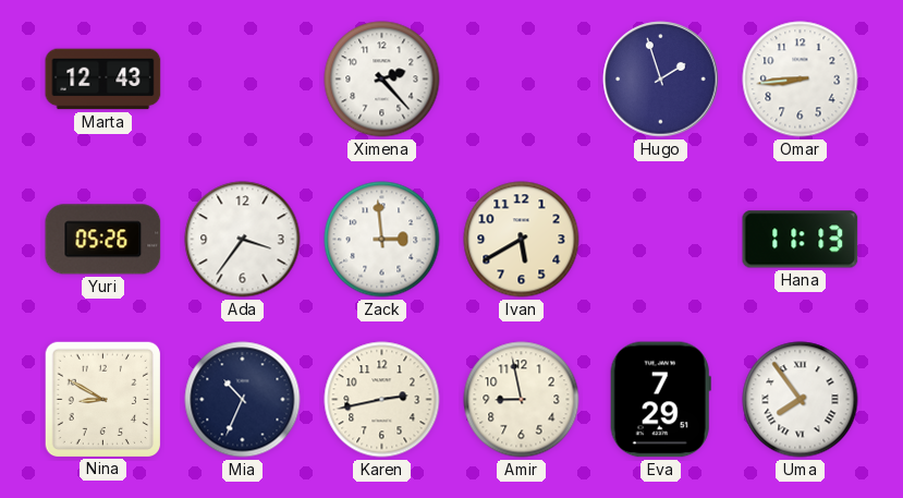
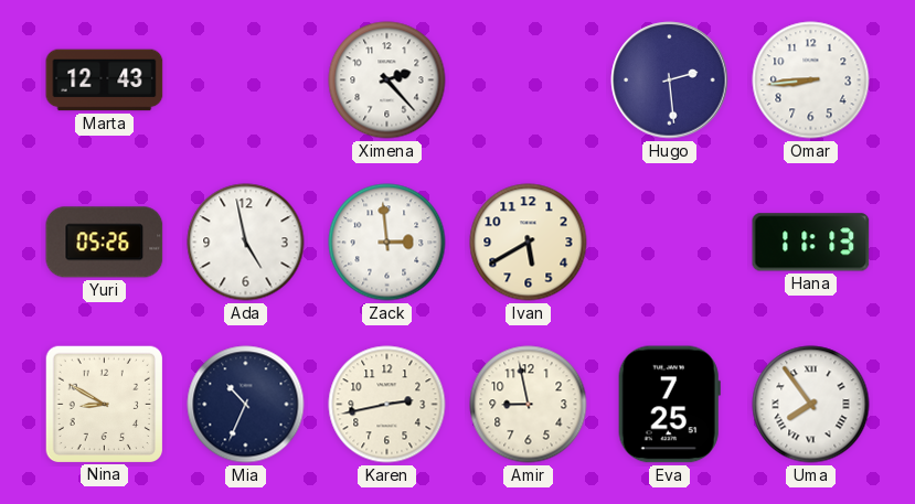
Hugo: 1:57 -> 2:29 (670, 81)
Ada: 3:36 -> 4:58 (246, 243)
Eva: 7:29 -> 7:25 (669, 405)
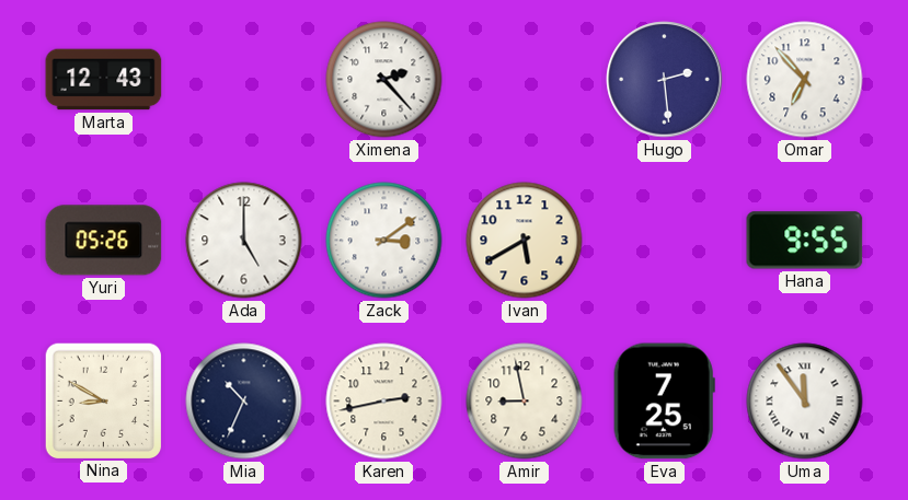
Omar: 8:44 -> 6:53 (805, 80)
Ada: 4:58 -> 5:00 (244, 241)
Zack: 2:59 -> 3:09 (384, 241)
Hana: 11:13 -> 9:55 (805, 241)
Uma: 7:54 -> 11:54 (805, 402)
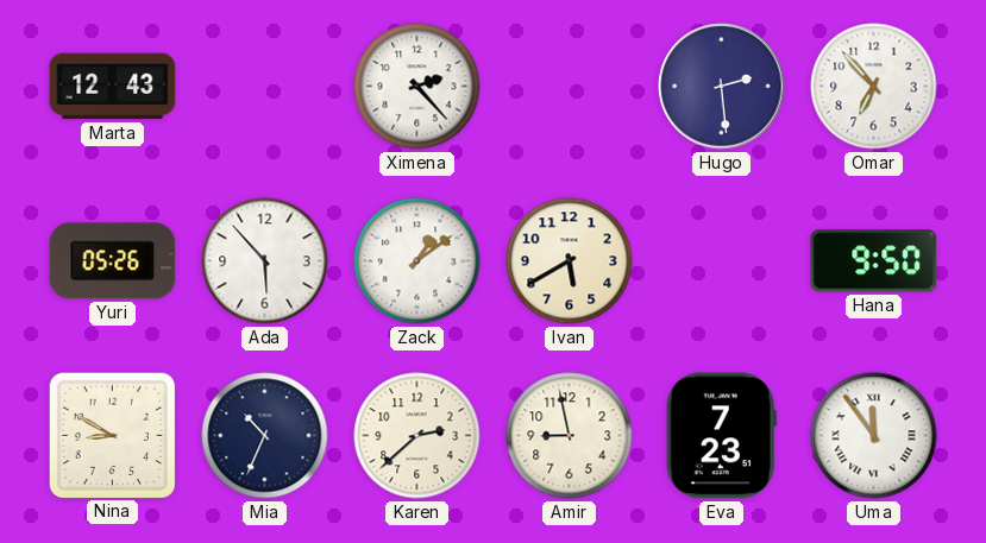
Ada: 5:00 -> 5:53 (265, 261)
Zack: 3:09 -> 1:09 (417, 261)
Hana: 9:55 -> 9:50 (874, 261)
Karen: 2:43 -> 2:38 (417, 436)
Eva: 7:25 -> 7:23 (721, 436)
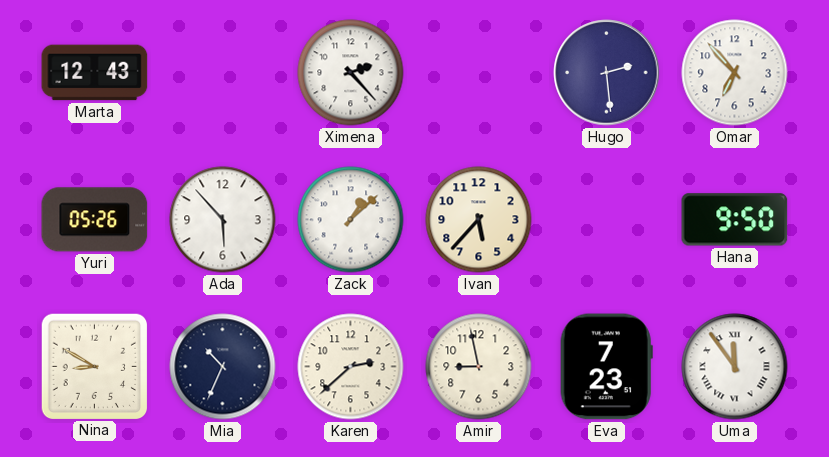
Zack: 1:09 -> 1:08 (351, 220)
Ivan: 5:40 -> 5:37 (479, 220)
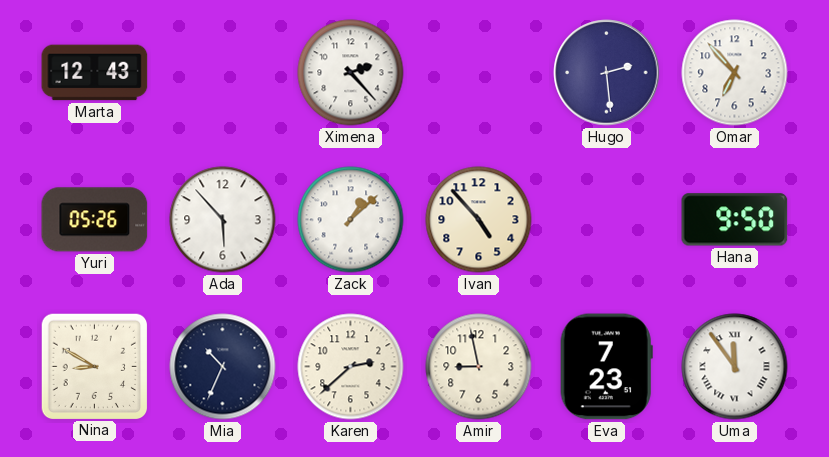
Ivan: 5:37 -> 4:53 (479, 220)
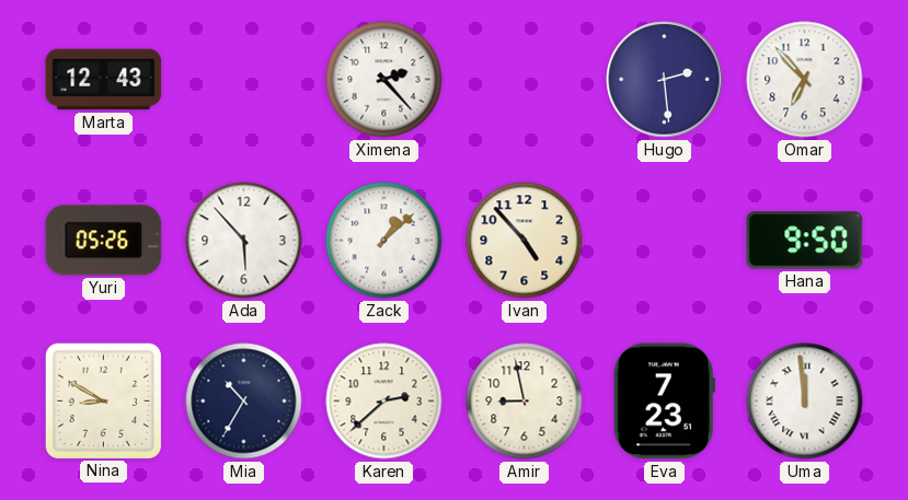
Mia: 10:34 -> 10:35 (244, 402)
Uma: 11:54 -> 11:59 (805, 402)
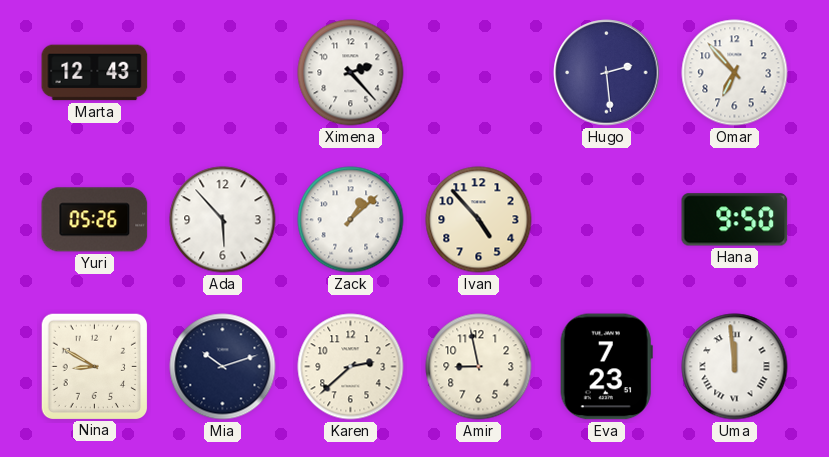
Mia: 10:35 -> 10:12 (223, 367)
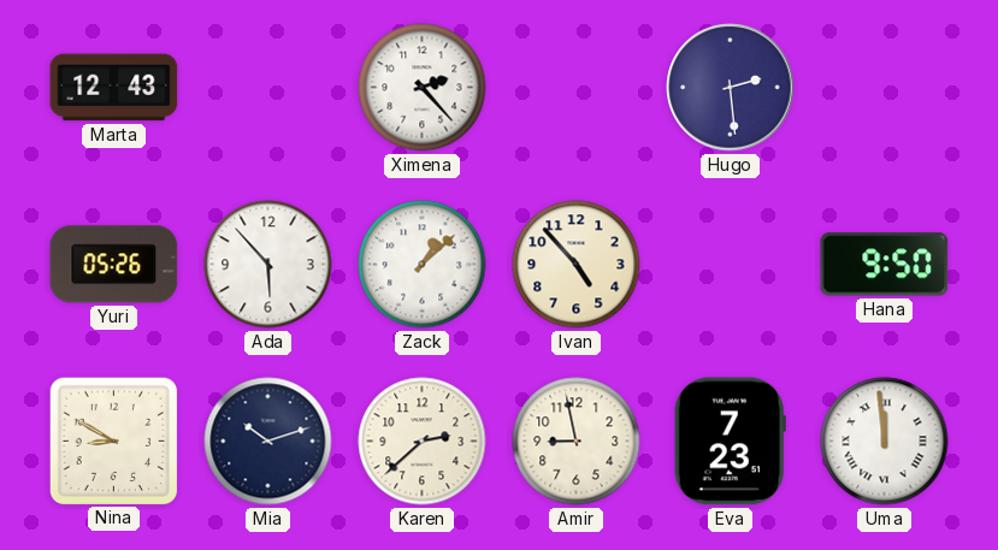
Omar: 6:53 -> none (735, 73)
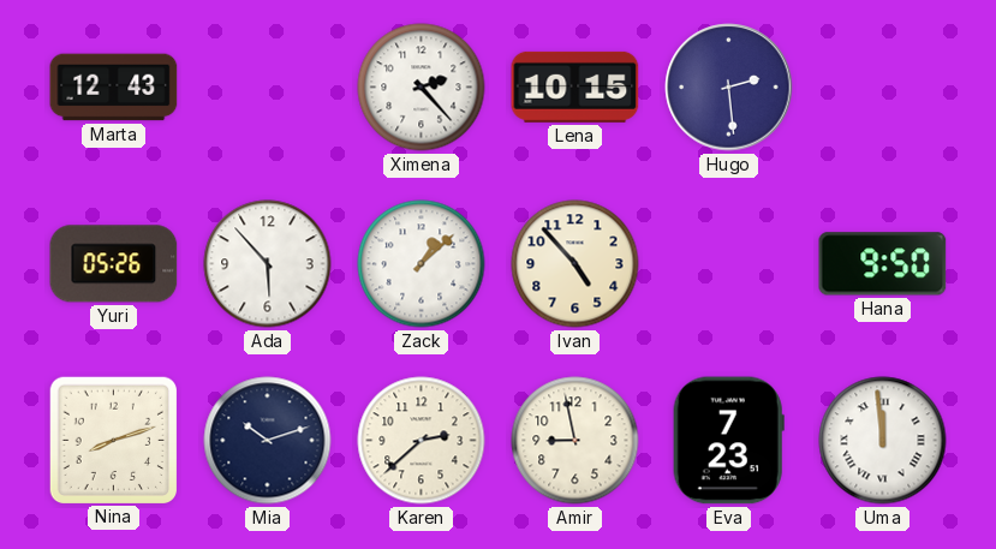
Lena: none -> 10:15 (575, 86)
Nina: 8:50 -> 8:12 (113, 440)
